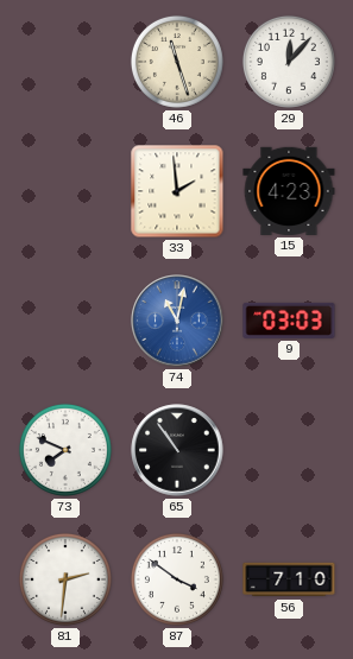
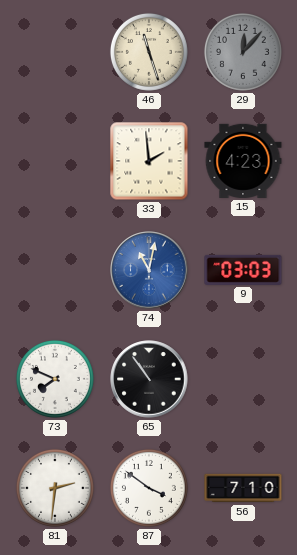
29 dial: white -> grey (243, 52)
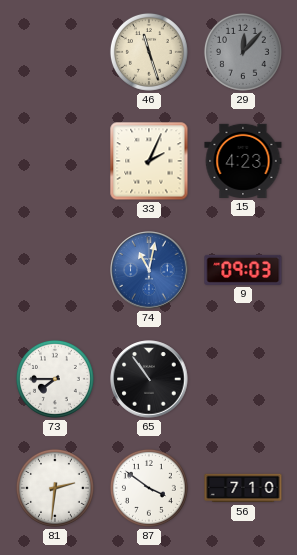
33: 1:59 -> 2:04 (149, 161)
9: 03:03 -> 09:03 (243, 270)
73: 7:49 -> 7:45 (55, 379)
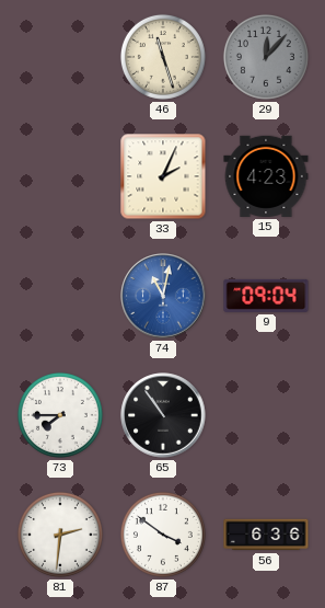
9: 09:03 -> 09:04 (266, 296)
56: 7:10 -> 6:36 (266, 535)
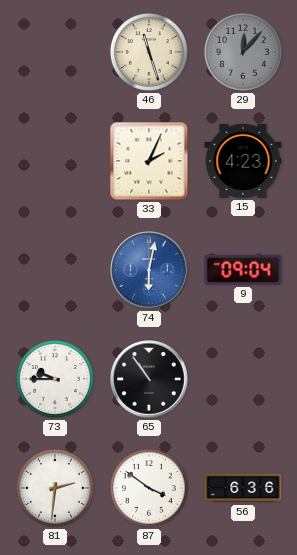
74: 11:02 -> 6:02 (149, 270)
73: 7:45 -> 9:45 (55, 379)
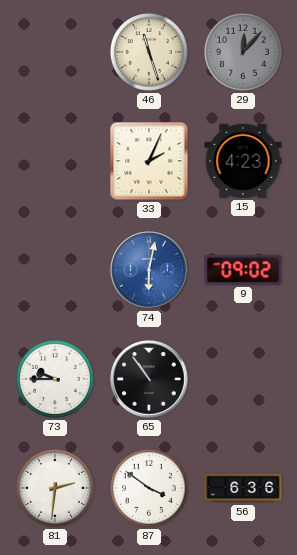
9: 09:04 -> 09:02 (243, 270)
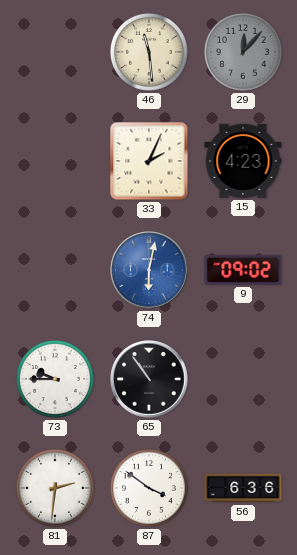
46: 11:27 -> 11:29 (149, 52)
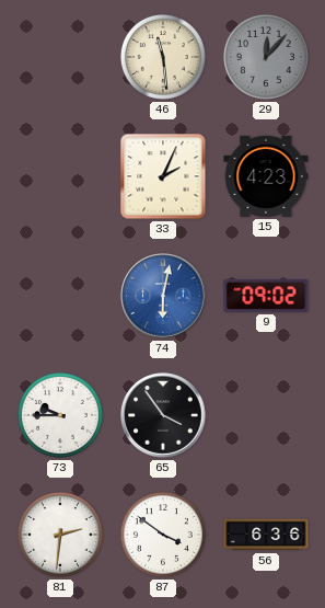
65: 10:54 -> 3:54 (163, 415)
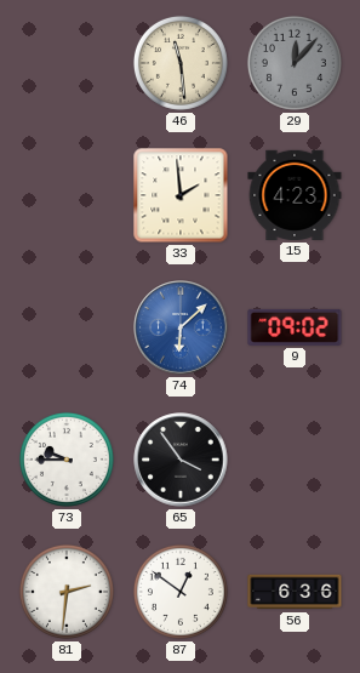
33: 2:04 -> 1:59 (181, 195)
74: 6:02 -> 6:08 (181, 327)
87: 3:51 -> 12:51 (181, 592)
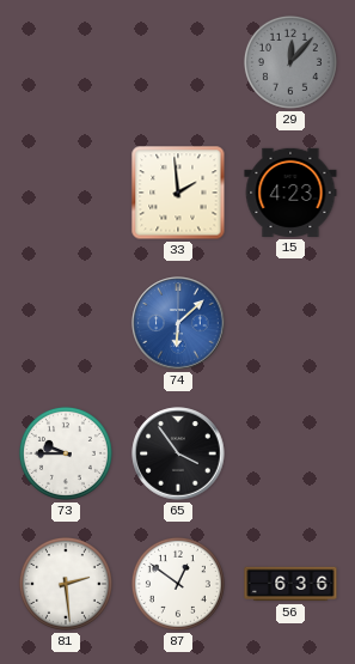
46: 11:29 -> none (181, 63)
9: 09:02 -> none (295, 327)
81: 2:31 -> 2:29 (66, 584)
